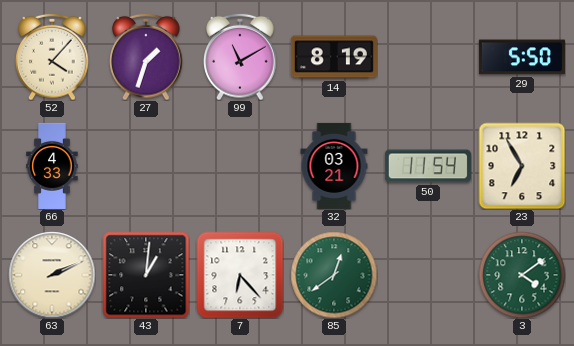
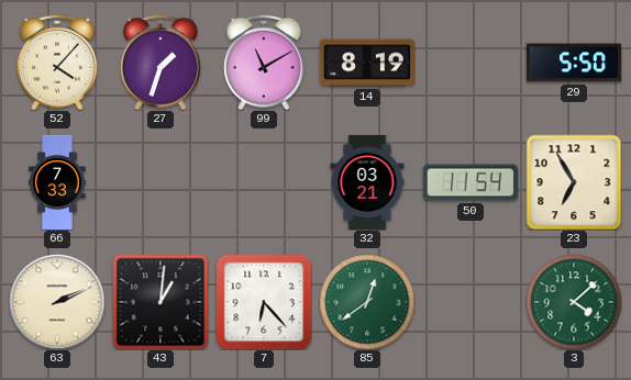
66: 4:33 -> 7:33 (57, 182)
3: 4:09 -> 4:08 (574, 302)
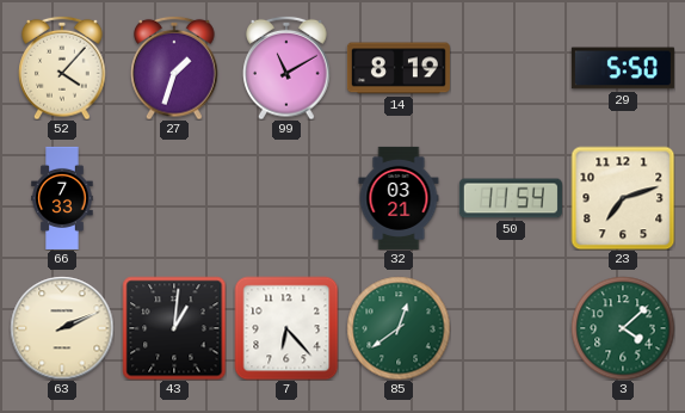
23: 6:55 -> 7:12 (623, 198)
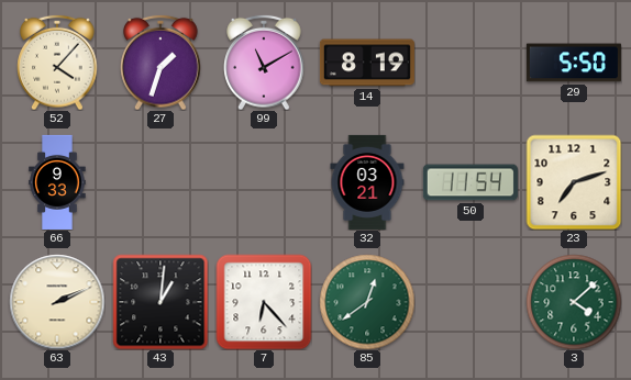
66: 7:33 -> 9:33 (57, 182)
